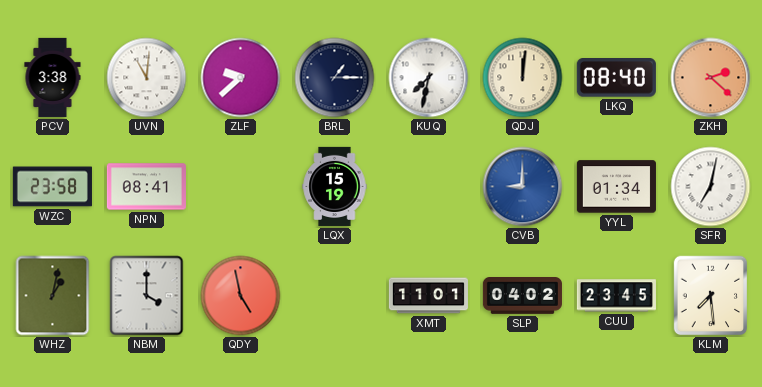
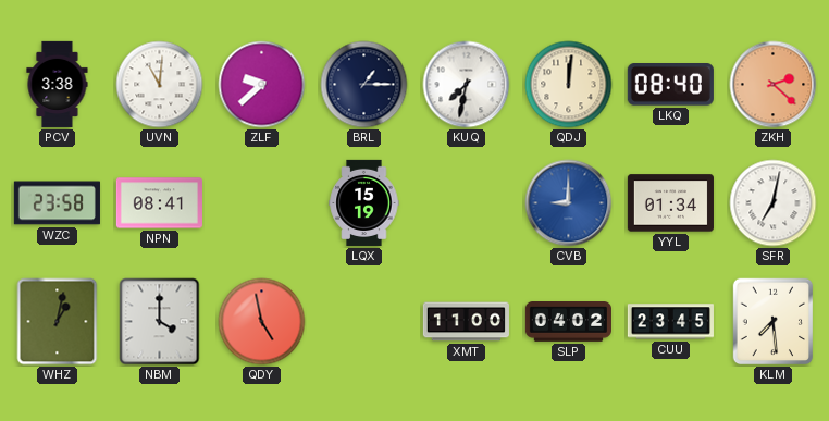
XMT: 11:01 -> 11:00 (466, 322)
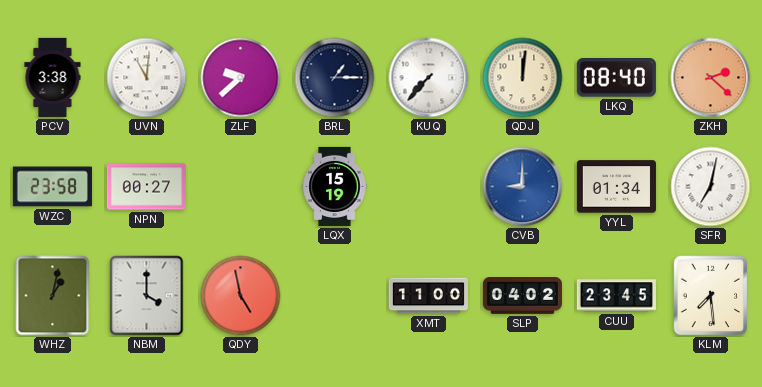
KUQ: 7:32 -> 7:37 (429, 78)
NPN: 08:41 -> 00:27 (146, 187)
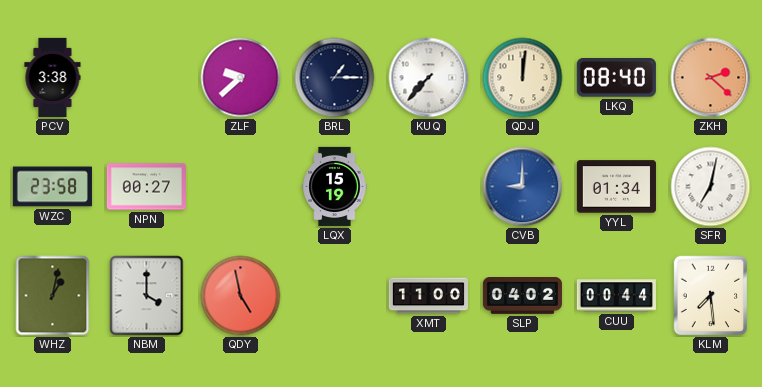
UVN: 11:01 -> none (147, 78)
CUU: 23:45 -> 00:44 (616, 296)
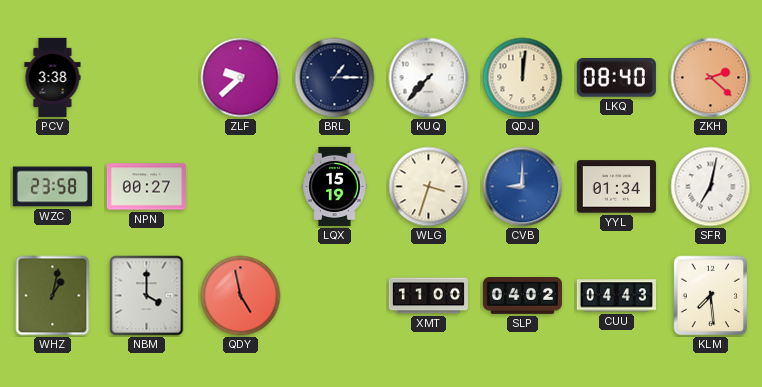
WLG: none -> 3:33 (429, 187)
CUU: 00:44 -> 04:43 (616, 296)
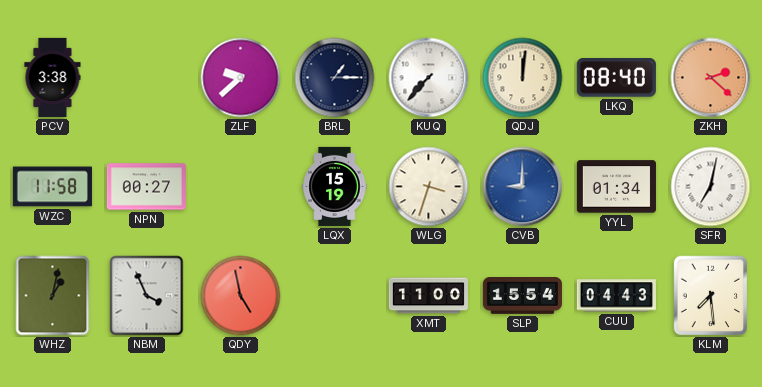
WZC: 23:58 -> 11:58 (52, 187)
NBM: 4:00 -> 3:56 (147, 296)
SLP: 04:02 -> 15:54 (522, 296)
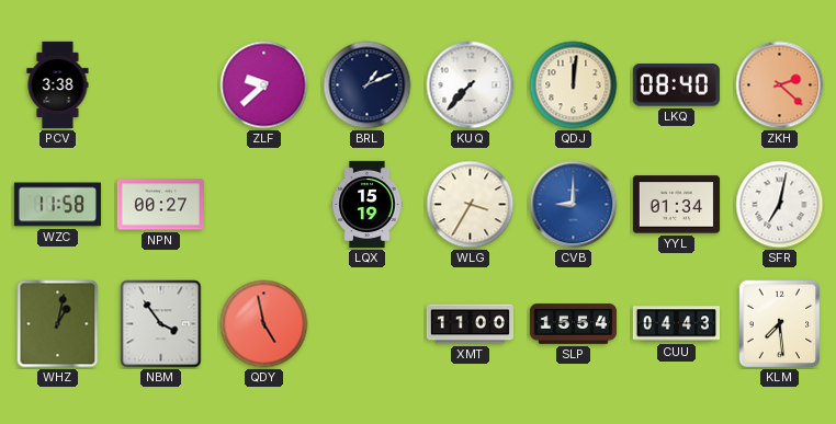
BRL: 1:15 -> 1:11 (368, 85)
WLG: 3:33 -> 3:35 (471, 205)
NBM: 3:56 -> 3:54 (161, 324)
